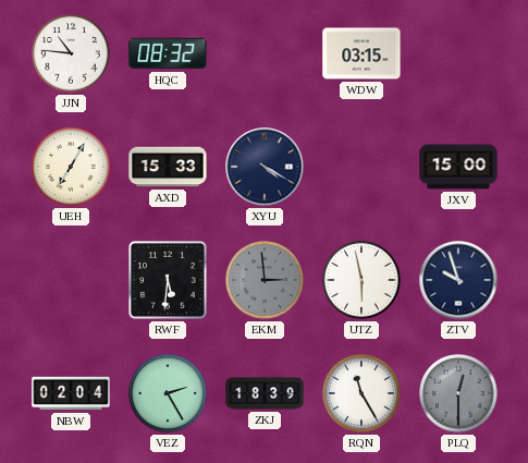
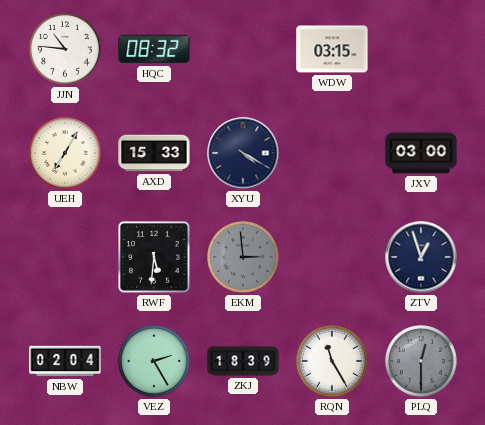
JXV: 15:00 -> 03:00 (421, 153)
UTZ: 5:58 -> none (363, 281)
ZTV: 9:57 -> 12:57 (421, 257)
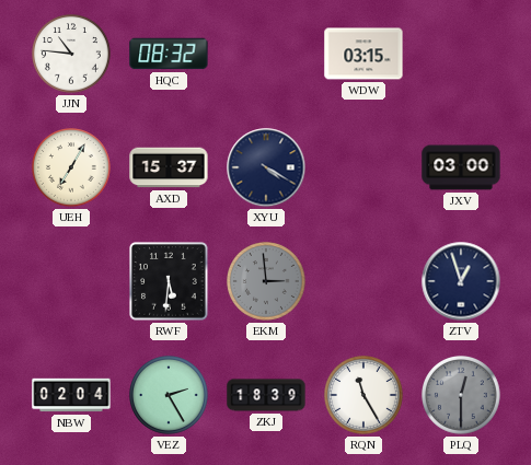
AXD: 15:33 -> 15:37 (169, 167)
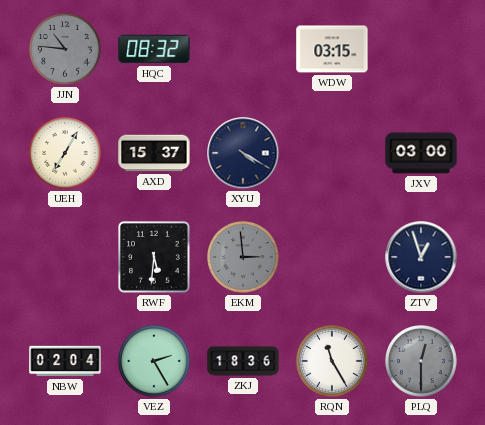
JJN dial: white -> grey (66, 50)
ZKJ: 18:39 -> 18:36 (243, 361)
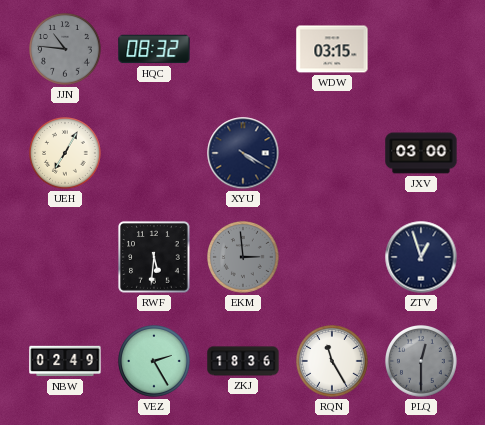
AXD: 15:37 -> none (154, 153)
NBW: 02:04 -> 02:49 (65, 361)
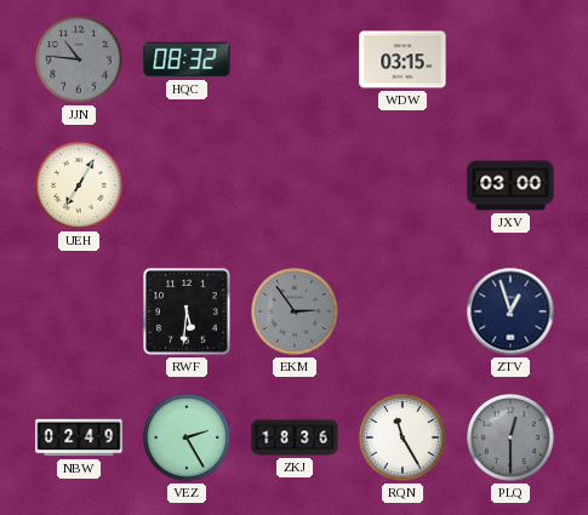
XYU: 4:20 -> none (243, 153)
EKM: 2:59 -> 2:54 (296, 313)
